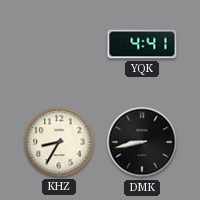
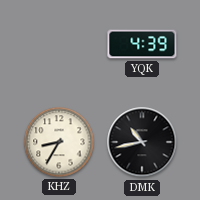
YQK: 4:41 -> 4:39 (142, 44)
DMK: 8:43 -> 10:43 (142, 142)
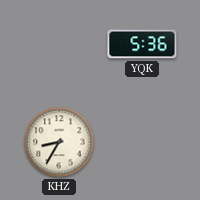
YQK: 4:39 -> 5:36 (142, 44)
DMK: 10:43 -> none (142, 142)
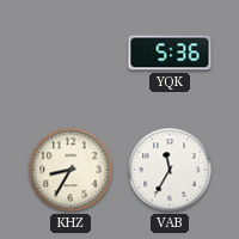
VAB: none -> 11:35 (170, 170)
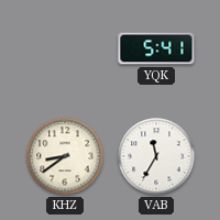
YQK: 5:36 -> 5:41 (156, 48)
KHZ: 8:35 -> 8:39 (65, 156)
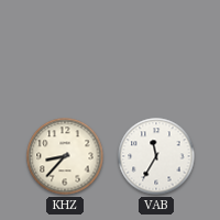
YQK: 5:41 -> none (156, 48)
KHZ: 8:39 -> 8:37 (65, 156)
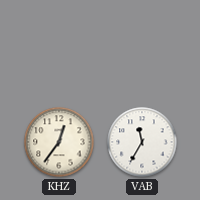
KHZ: 8:37 -> 12:36 (59, 142)
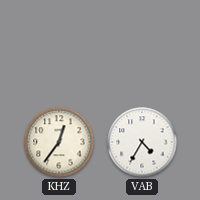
VAB: 11:35 -> 4:35 (142, 142)
